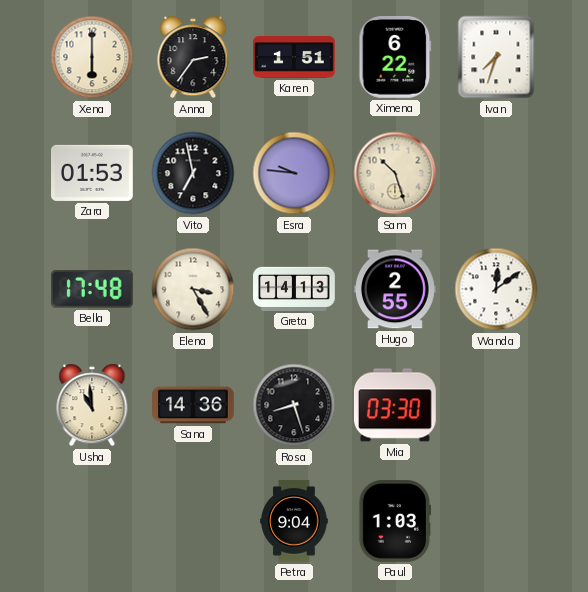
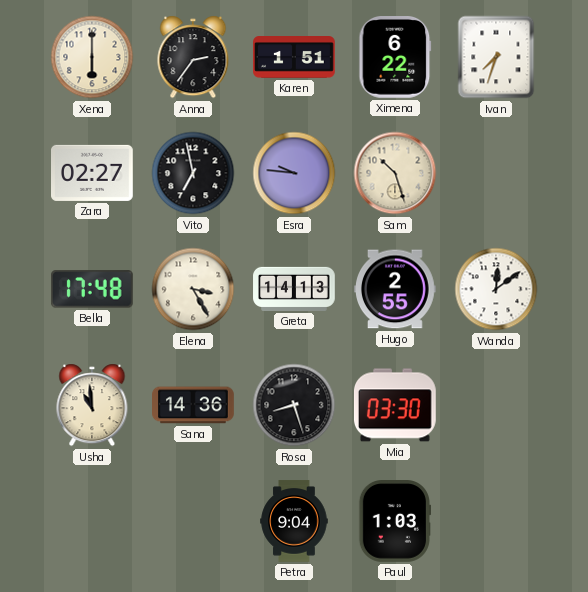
Zara: 01:53 -> 02:27 (93, 173)
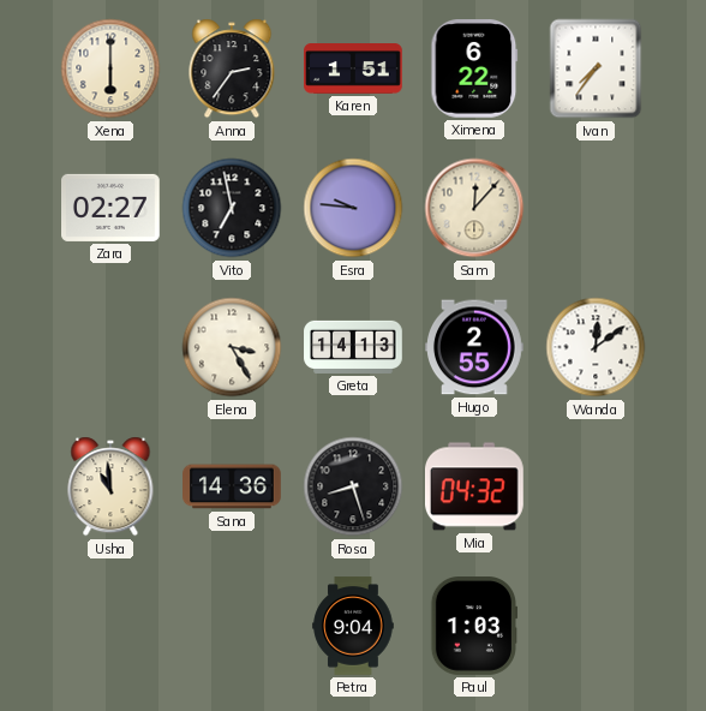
Ivan: 7:33 -> 7:36 (596, 68)
Sam: 10:27 -> 12:07 (474, 208)
Bella: 17:48 -> none (92, 289)
Mia: 03:30 -> 04:32 (474, 486)
